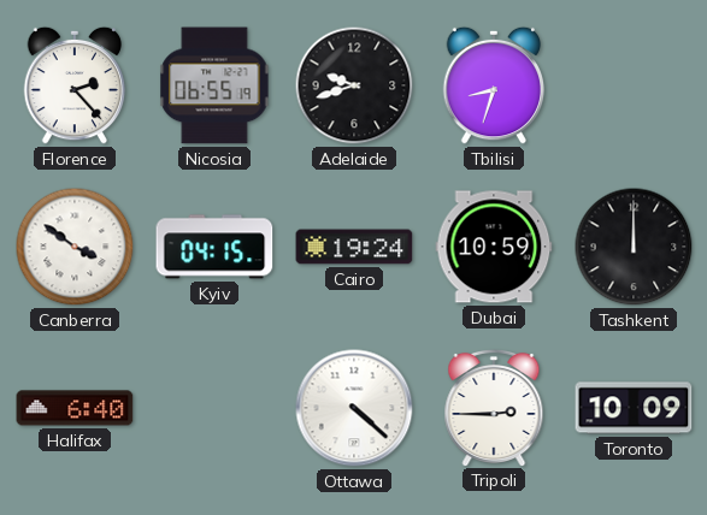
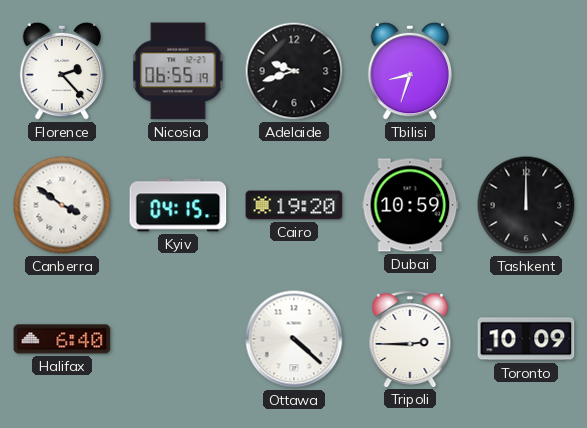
Cairo: 19:24 -> 19:20 (294, 205)
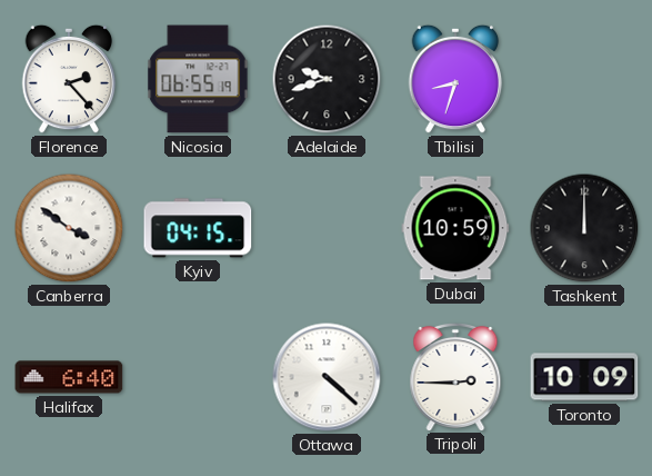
Cairo: 19:20 -> none (294, 205)
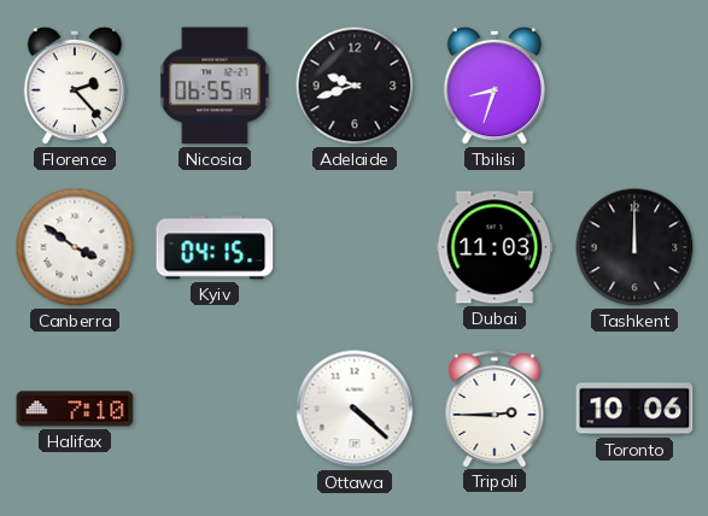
Dubai: 10:59 -> 11:03 (495, 247)
Halifax: 6:40 -> 7:10 (75, 409)
Toronto: 10:09 -> 10:06 (634, 409)
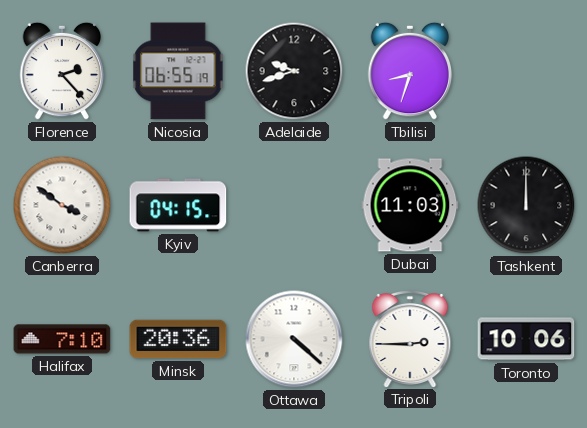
Minsk: none -> 20:36 (178, 339)
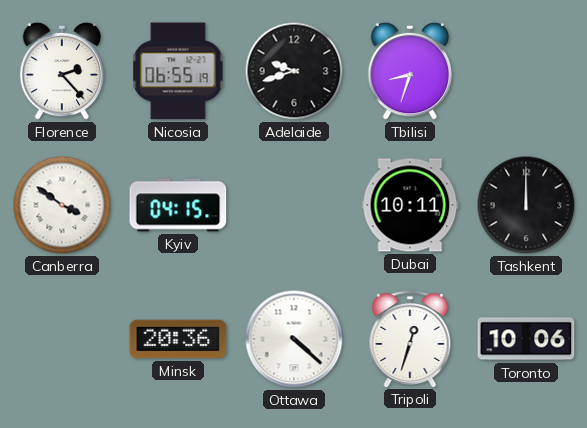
Dubai: 11:03 -> 10:11 (410, 205)
Halifax: 7:10 -> none (62, 339)
Tripoli: 2:45 -> 12:33 (410, 338)
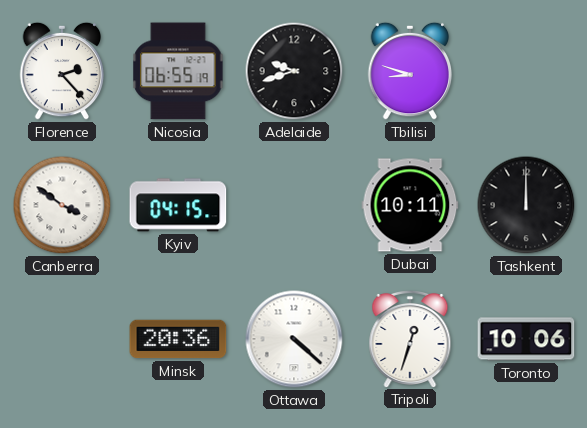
Tbilisi: 8:33 -> 8:48 (410, 71)
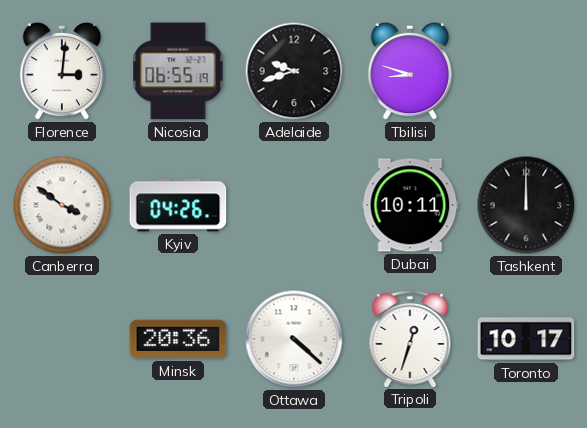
Florence: 2:23 -> 3:01 (62, 71)
Kyiv: 04:15 -> 04:26 (178, 205)
Toronto: 10:06 -> 10:17 (526, 339)
